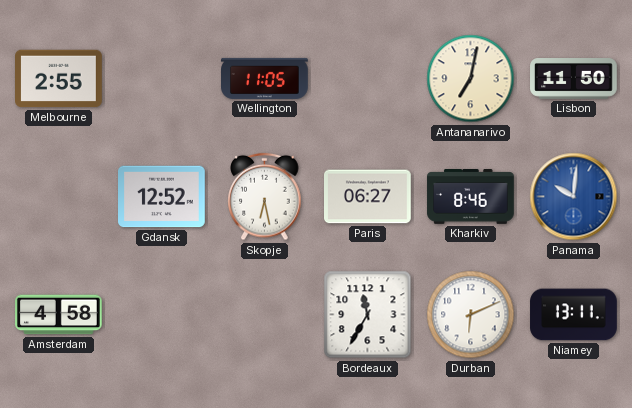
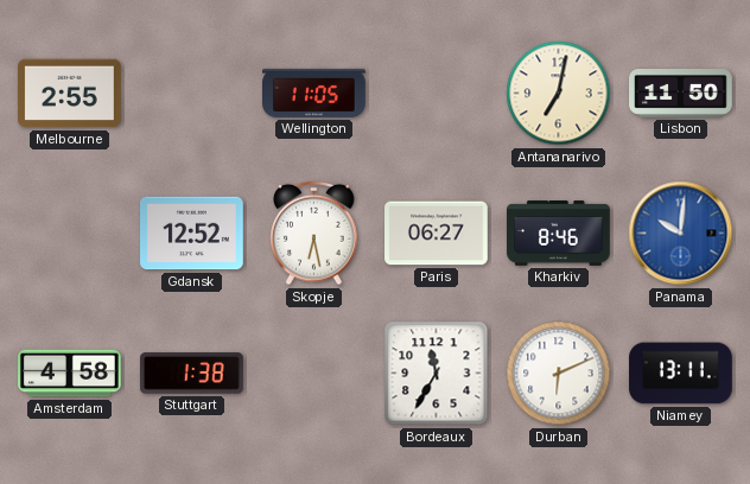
Stuttgart: none -> 1:38 (192, 374)
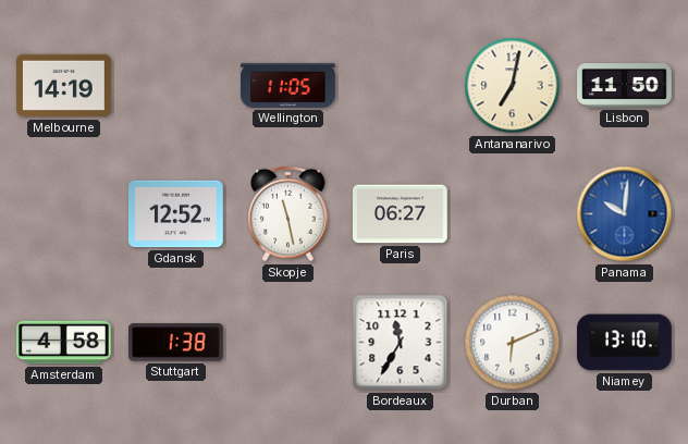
Melbourne: 2:55 -> 14:19 (64, 86)
Skopje: 6:28 -> 11:28 (288, 214)
Kharkiv: 8:46 -> none (559, 234)
Niamey: 13:11 -> 13:10 (625, 343)
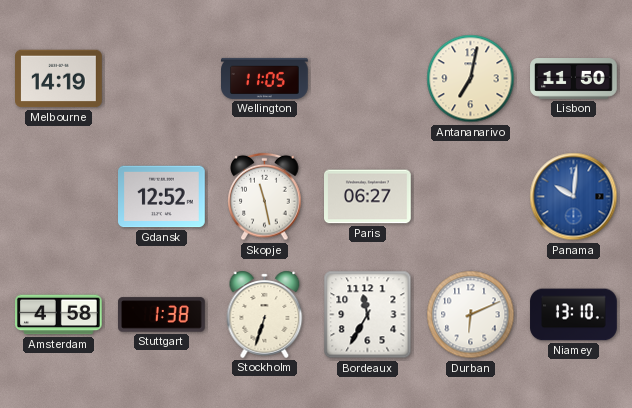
Stockholm: none -> 6:33 (265, 314)
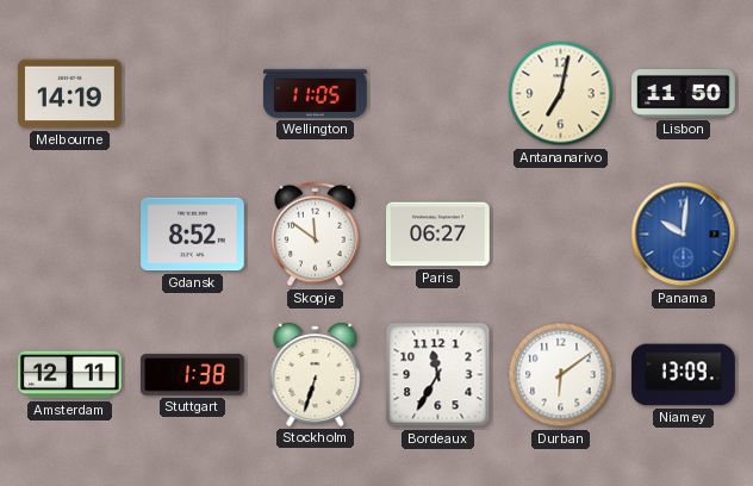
Gdansk: 12:52 -> 8:52 (193, 235)
Skopje: 11:28 -> 11:51 (316, 235)
Amsterdam: 4:58 -> 12:11 (70, 375)
Durban: 6:11 -> 6:09 (561, 375)
Niamey: 13:10 -> 13:09 (684, 375)
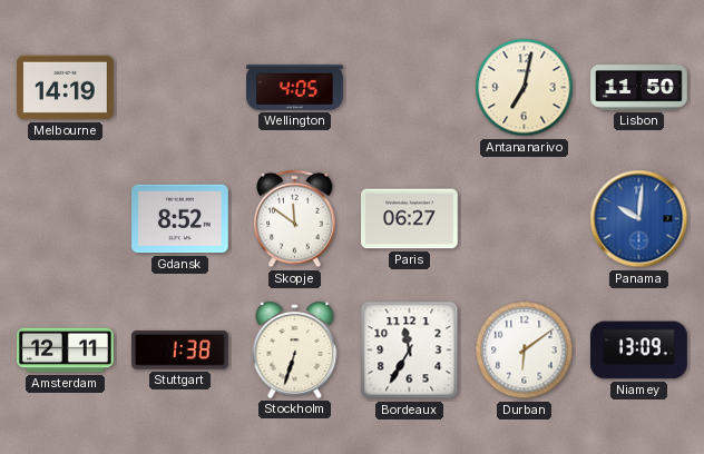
Wellington: 11:05 -> 4:05 (295, 87)
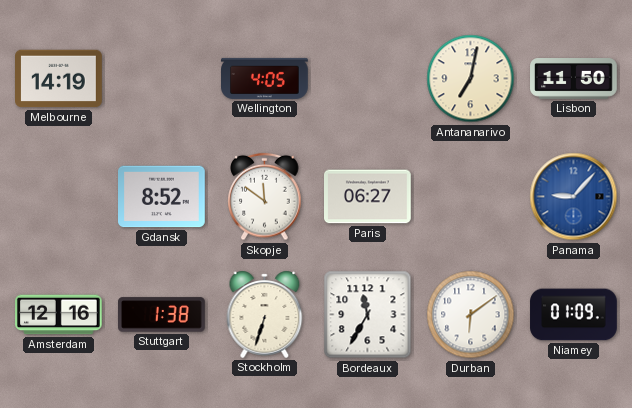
Panama: 10:01 -> 9:07 (574, 197)
Amsterdam: 12:11 -> 12:16 (59, 315)
Niamey: 13:09 -> 01:09 (574, 315)
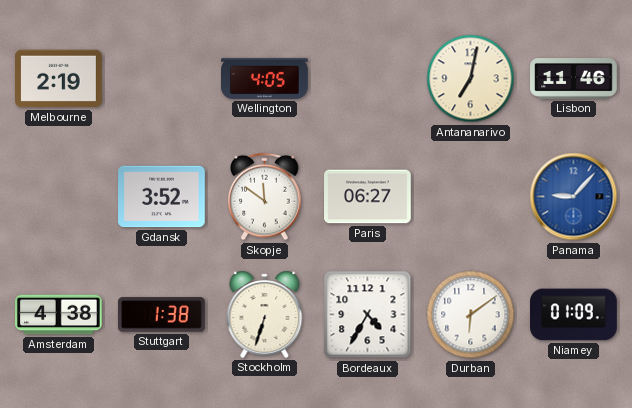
Melbourne: 14:19 -> 2:19 (59, 79)
Lisbon: 11:50 -> 11:46 (574, 79)
Gdansk: 8:52 -> 3:52 (162, 197)
Amsterdam: 12:16 -> 4:38 (59, 315)
Bordeaux: 11:35 -> 4:35 (368, 315)
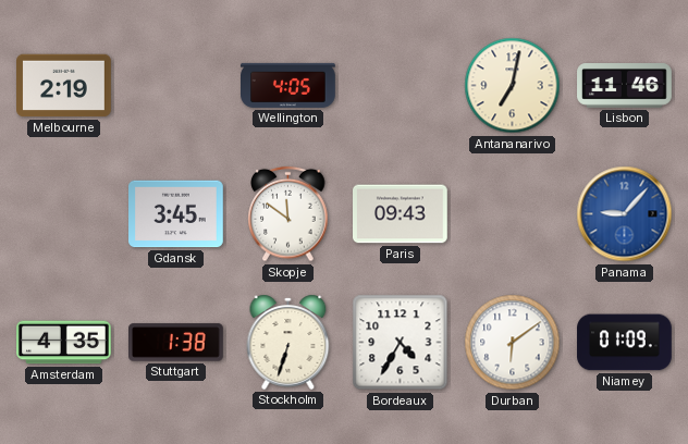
Gdansk: 3:52 -> 3:45 (176, 214)
Paris: 06:27 -> 09:43 (401, 214)
Amsterdam: 4:38 -> 4:35 (64, 343)
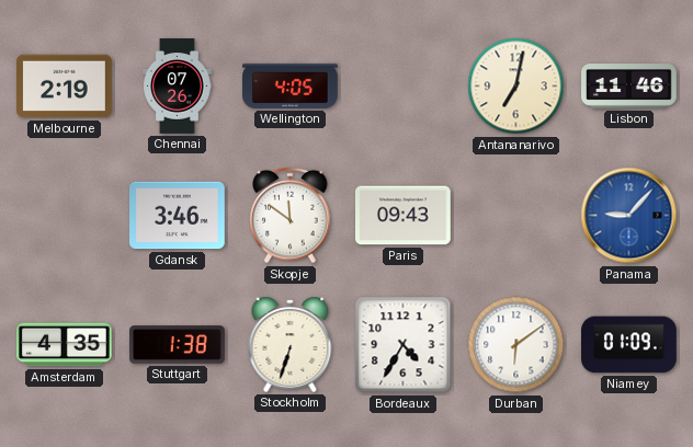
Chennai: none -> 07:26 (178, 87)
Gdansk: 3:45 -> 3:46 (178, 216)
